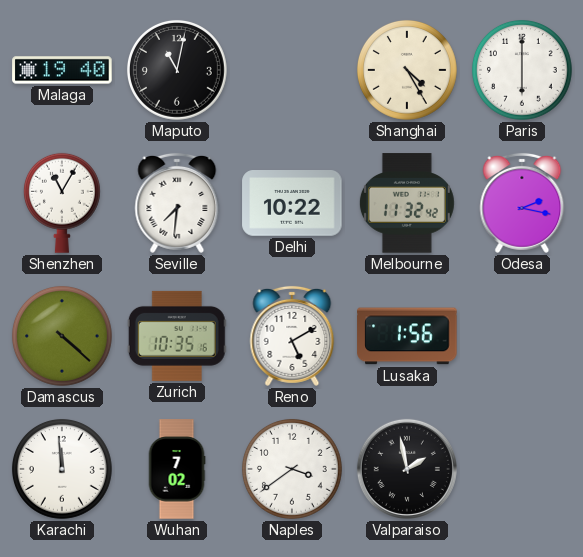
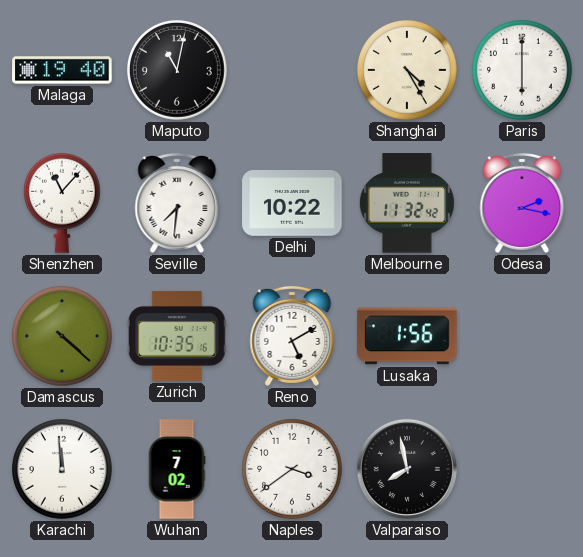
Shenzhen: 11:05 -> 11:07 (62, 203)
Valparaiso: 1:58 -> 7:58 (407, 469)
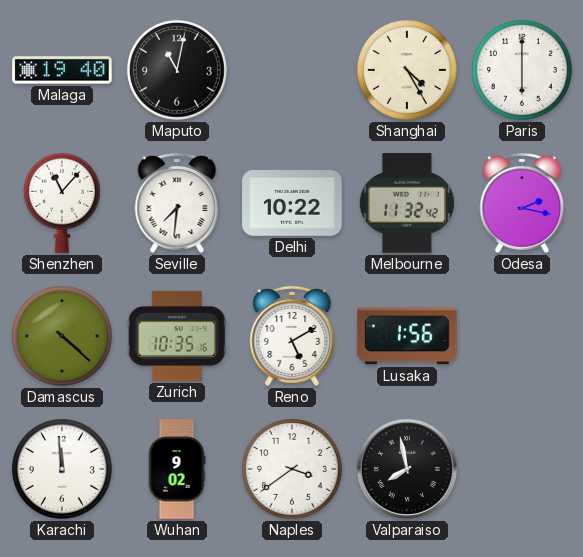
Wuhan: 7:02 -> 9:02 (177, 469)
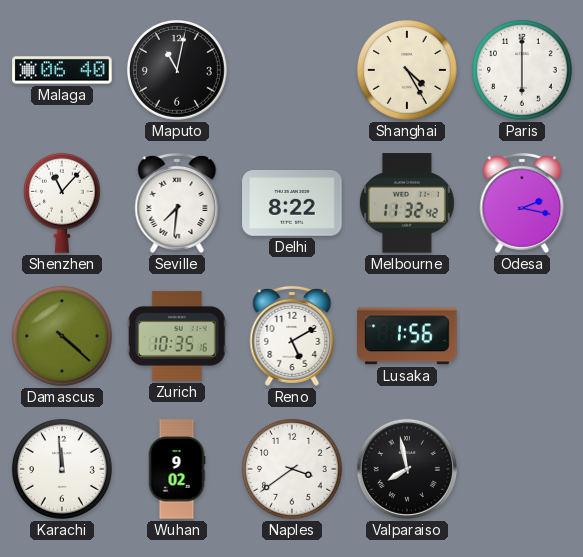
Malaga: 19:40 -> 06:40 (62, 70)
Delhi: 10:22 -> 8:22 (292, 204)
